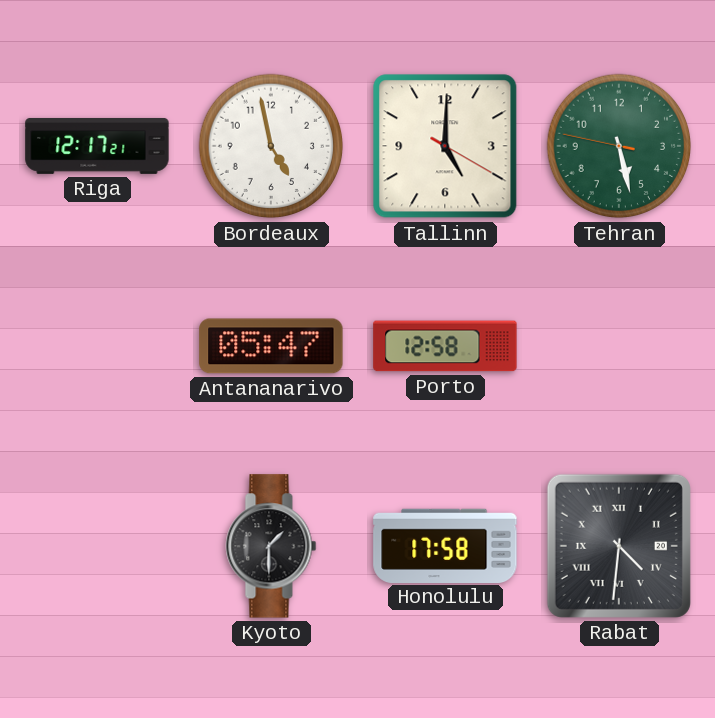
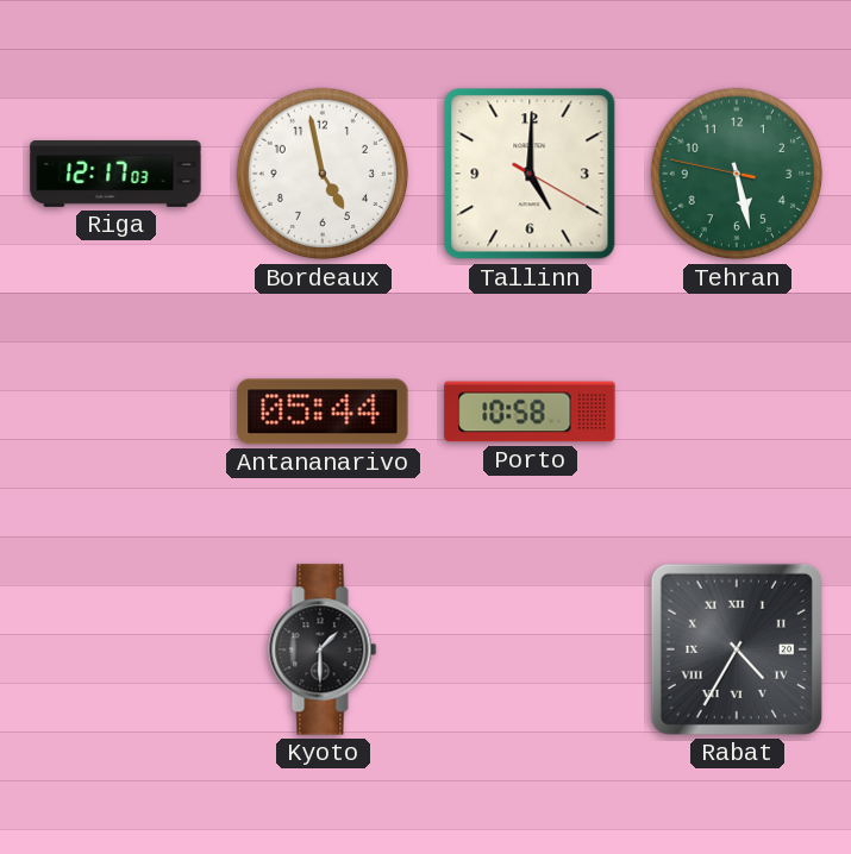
Riga: 12:17:21 -> 12:17:03 (115, 174)
Antananarivo: 05:47 -> 05:44 (323, 412)
Porto: 12:58 -> 10:58 (530, 412)
Honolulu: 17:58 -> none (445, 545)
Rabat: 4:31 -> 4:35 (737, 649)
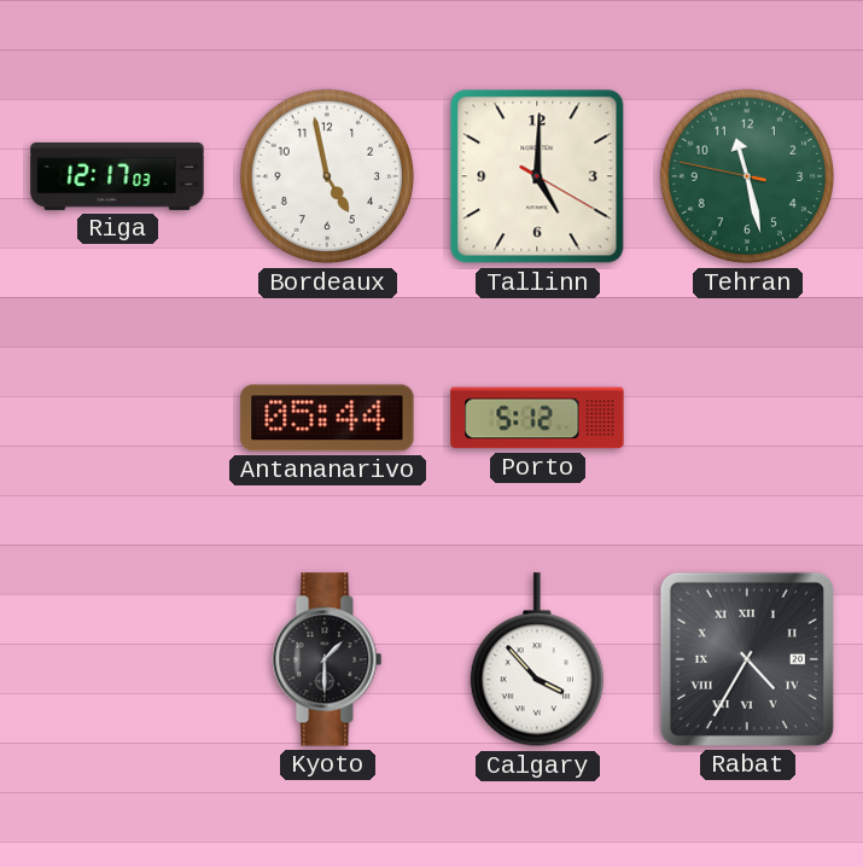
Tehran: 5:27 -> 11:27 (747, 176)
Porto: 10:58 -> 5:12 (537, 418)
Calgary: none -> 3:53 (537, 661)
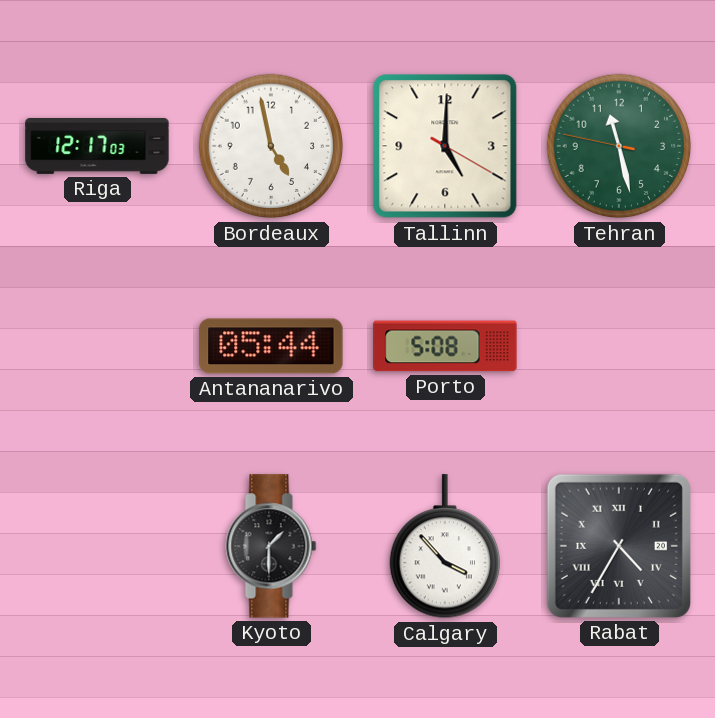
Porto: 5:12 -> 5:08 (445, 346)
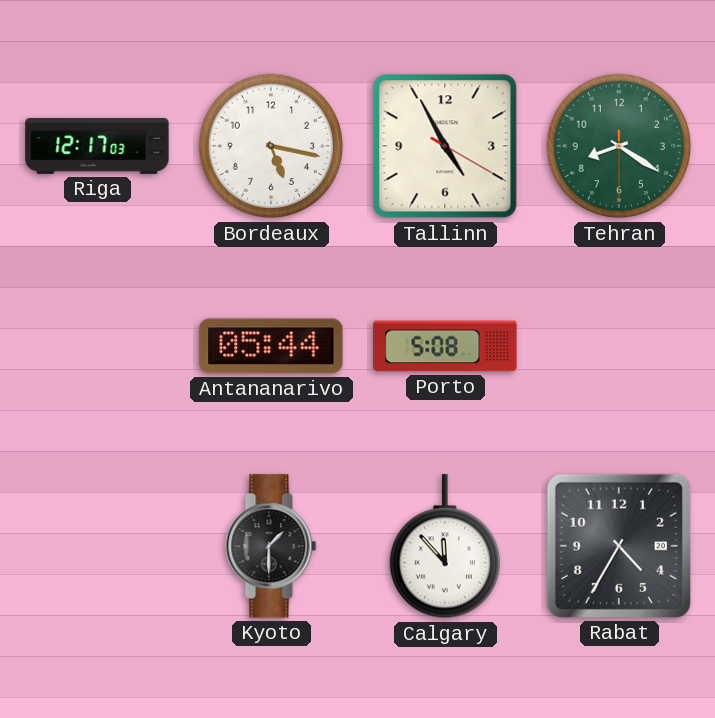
Bordeaux: 4:58 -> 5:17 (271, 146)
Tallinn: 5:00 -> 4:55 (445, 146)
Tehran: 11:27 -> 8:20 (619, 146)
Calgary: 3:53 -> 11:53 (445, 547)
Rabat numerals: Roman -> Arabic (619, 546)
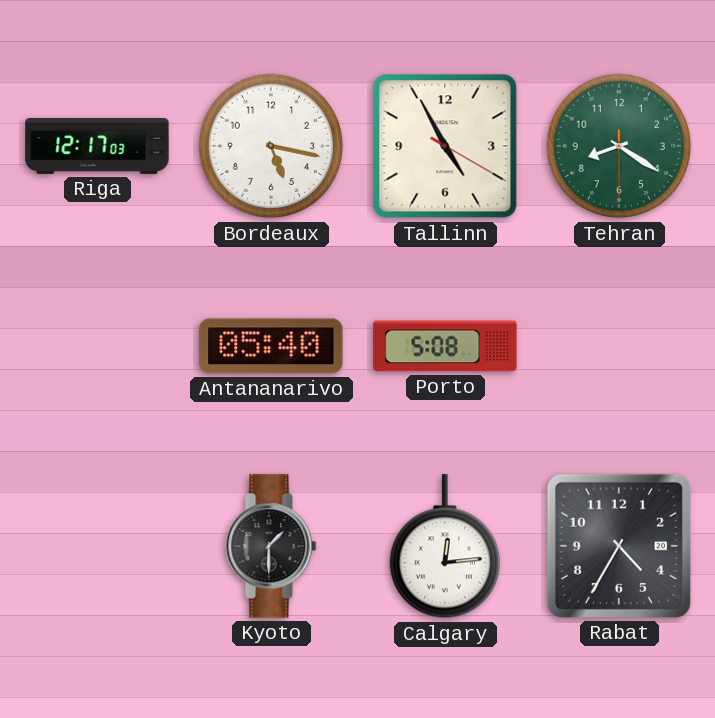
Antananarivo: 05:44 -> 05:40 (271, 346)
Calgary: 11:53 -> 12:14 (445, 547)
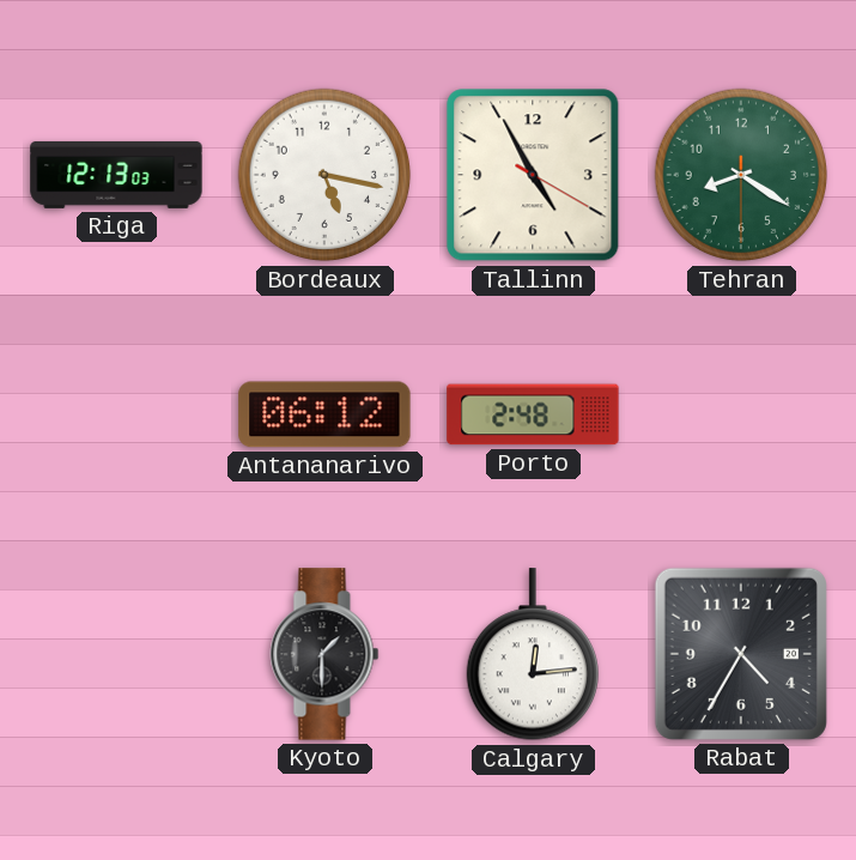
Riga: 12:17 -> 12:13 (116, 175)
Antananarivo: 05:40 -> 06:12 (324, 414)
Porto: 5:08 -> 2:48 (533, 414)
